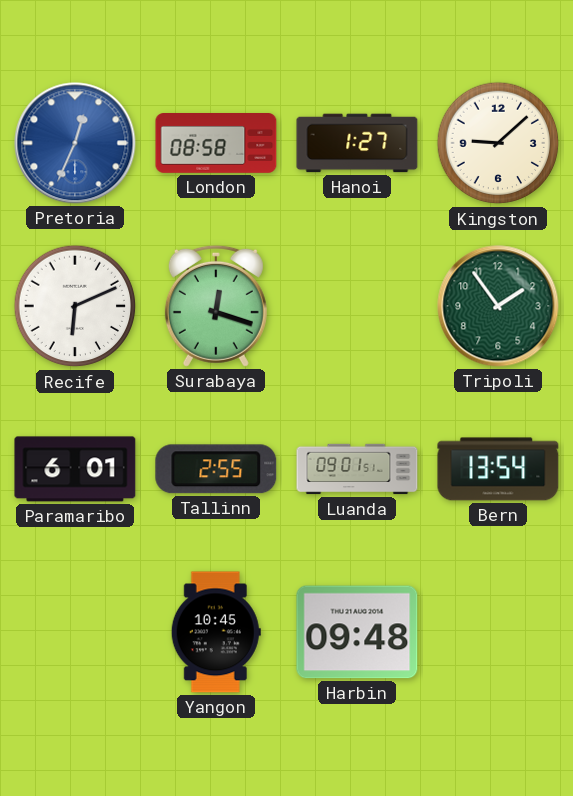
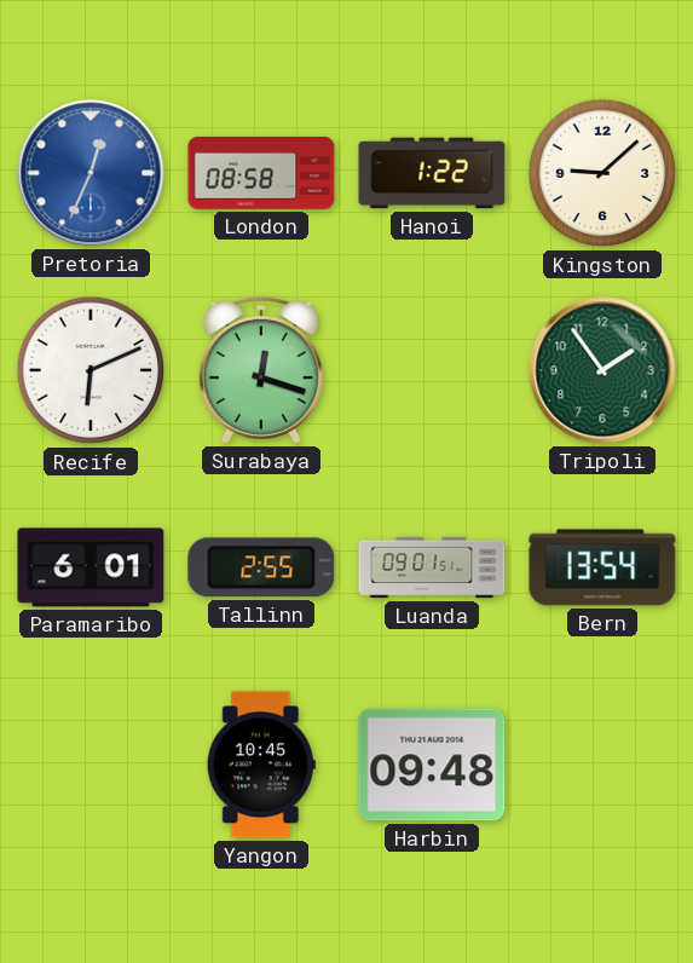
Hanoi: 1:27 -> 1:22 (432, 173)
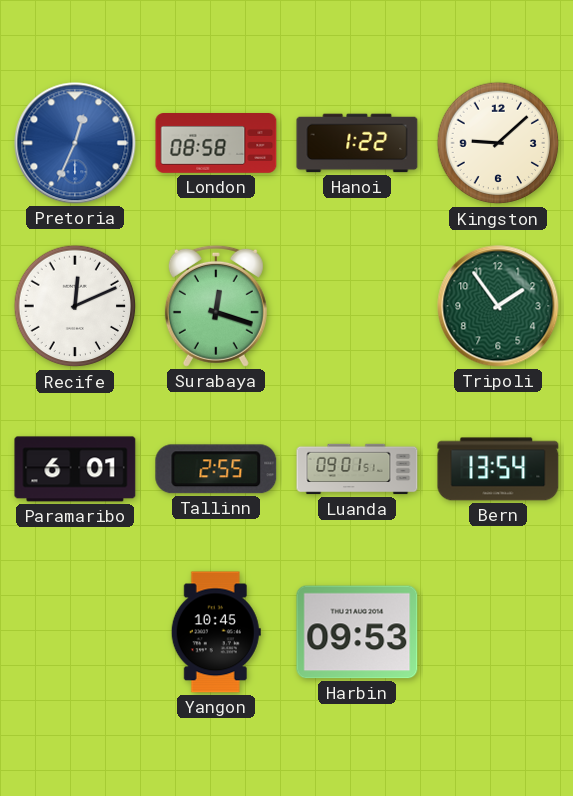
Recife: 6:11 -> 12:11 (75, 306)
Harbin: 09:48 -> 09:53 (357, 632)
